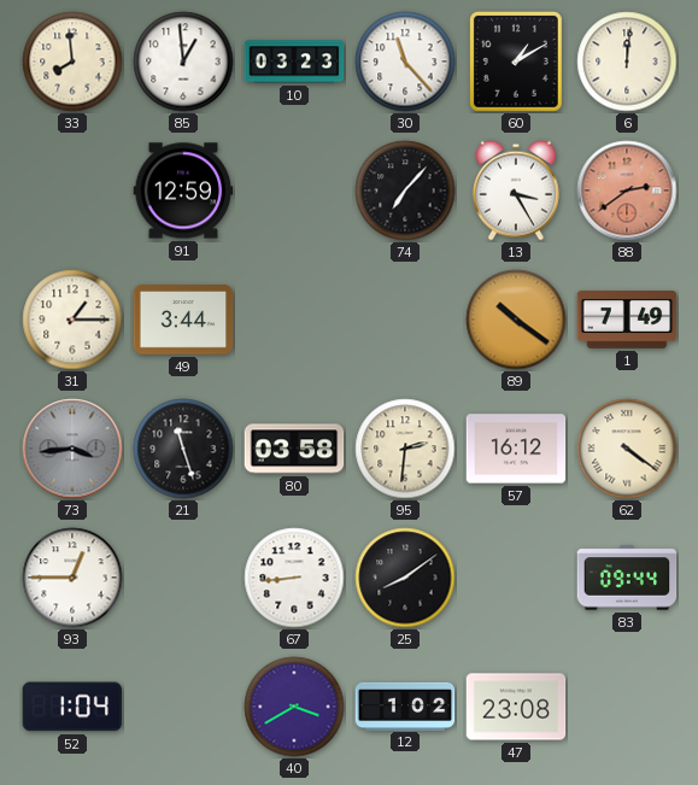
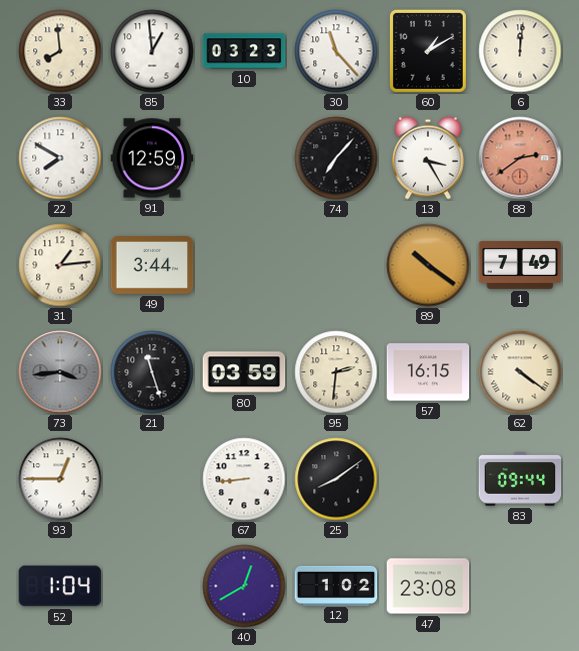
22: none -> 7:50 (60, 158)
31: 1:15 -> 1:14 (60, 265)
80: 03:58 -> 03:59 (244, 372)
57: 16:12 -> 16:15 (428, 372)
40: 3:40 -> 12:40 (244, 586)
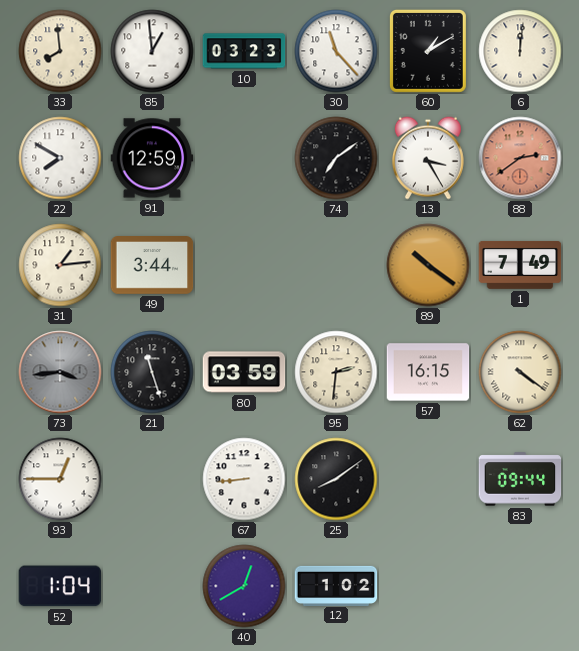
74: 7:07 -> 7:09 (336, 158)
47: 23:08 -> none (428, 586)
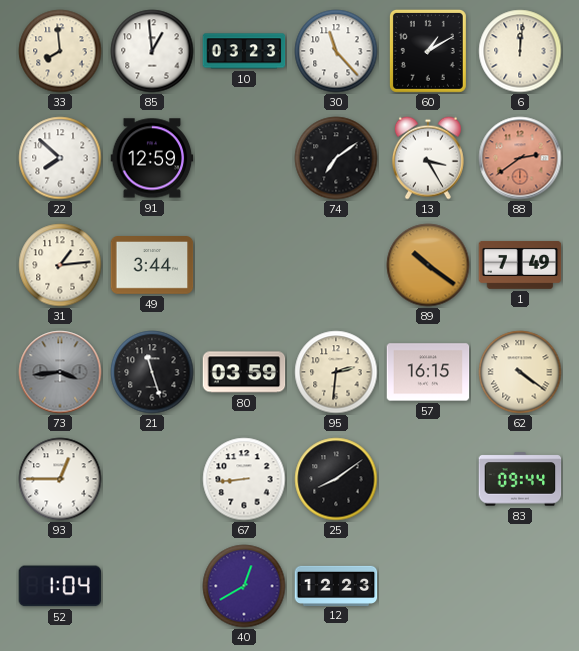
22: 7:50 -> 7:52 (60, 158)
12: 1:02 -> 12:23 (336, 585)
